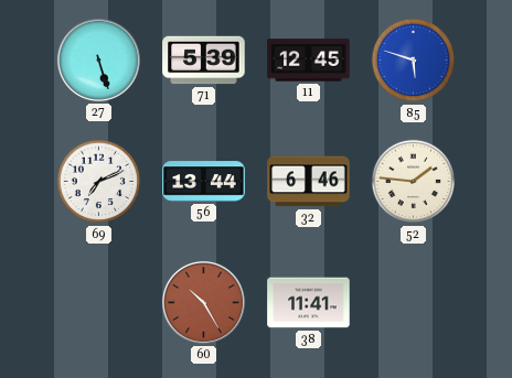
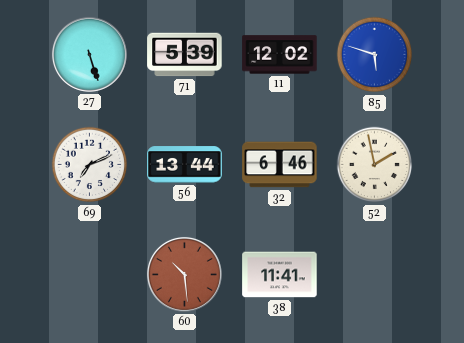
11: 12:45 -> 12:02 (280, 55)
52: 1:46 -> 1:58 (375, 165)
60: 10:25 -> 10:29 (184, 274)
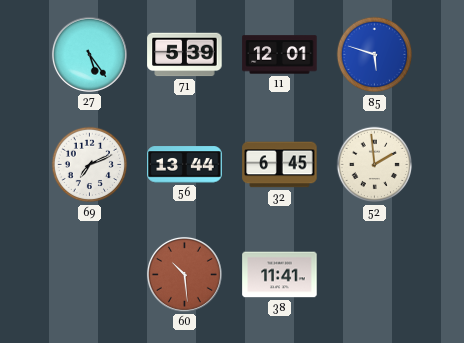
27: 5:27 -> 5:24 (89, 54)
11: 12:02 -> 12:01 (280, 55)
32: 6:46 -> 6:45 (280, 165)
52: 1:58 -> 1:59 (375, 165)
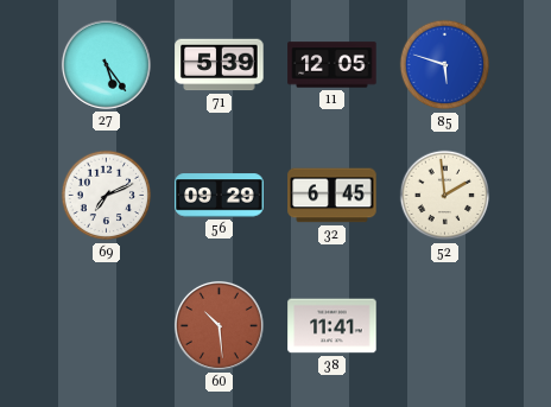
11: 12:01 -> 12:05 (332, 65)
56: 13:44 -> 09:29 (220, 196)
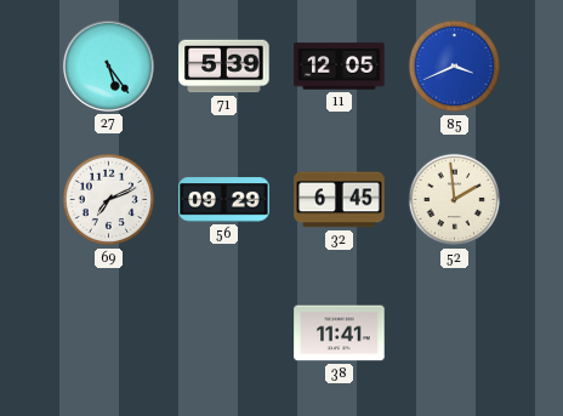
85: 5:48 -> 3:41 (455, 67)
60: 10:29 -> none (218, 325)
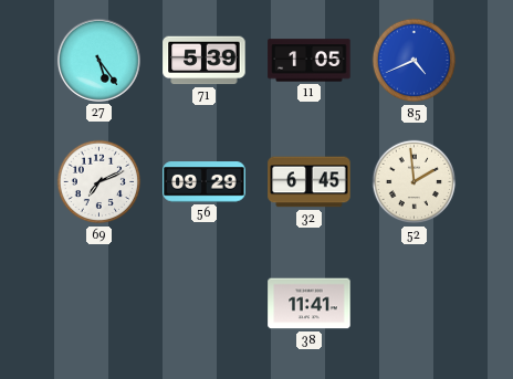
11: 12:05 -> 1:05 (310, 61)
85: 3:41 -> 4:41 (415, 61)
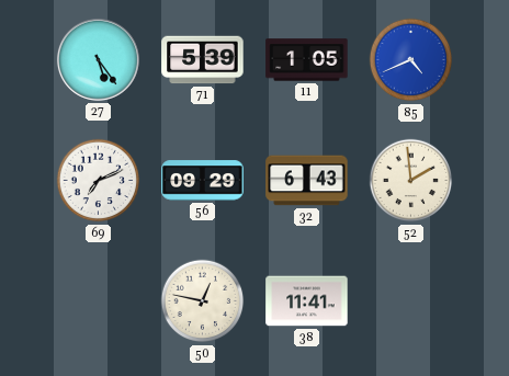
32: 6:45 -> 6:43 (307, 181)
50: none -> 12:47 (203, 301)
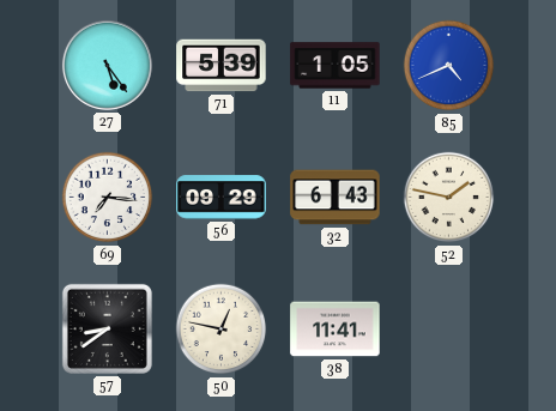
69: 7:11 -> 7:16 (108, 198)
52: 1:59 -> 1:47 (449, 198)
57: none -> 8:39 (107, 328)
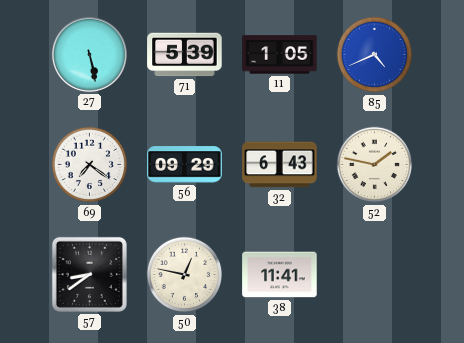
27: 5:24 -> 5:28 (89, 54)
69: 7:16 -> 7:21 (90, 165)
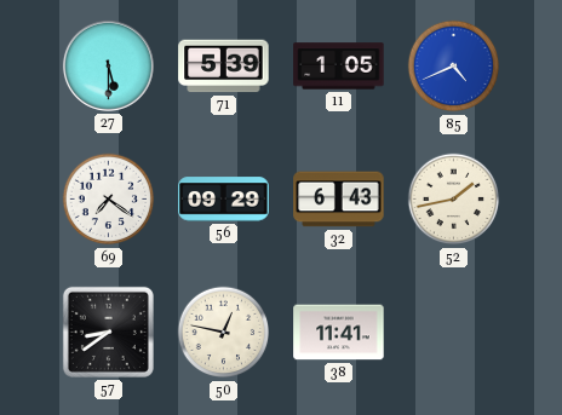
27: 5:28 -> 5:30 (108, 65)
52: 1:47 -> 1:43 (454, 200)
